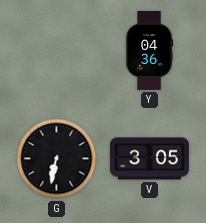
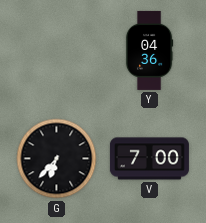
G: 6:32 -> 6:37 (57, 159)
V: 3:05 -> 7:00 (149, 159)
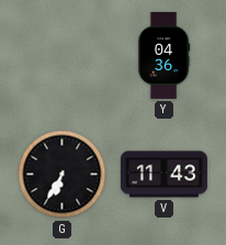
G: 6:37 -> 6:35 (63, 175)
V: 7:00 -> 11:43 (163, 175)
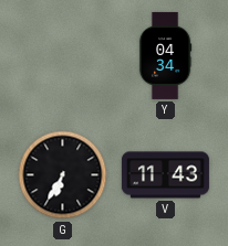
Y: 04:36 -> 04:34 (165, 55)
